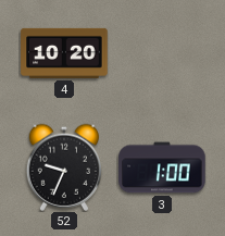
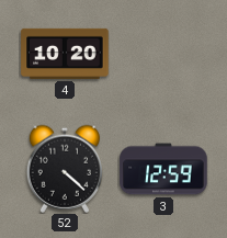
52: 9:34 -> 4:22 (64, 169)
3: 1:00 -> 12:59 (163, 169)
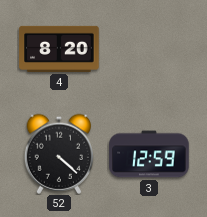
4: 10:20 -> 8:20 (59, 49)
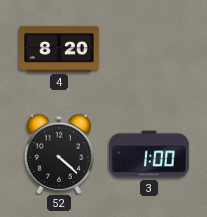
3: 12:59 -> 1:00 (149, 154)
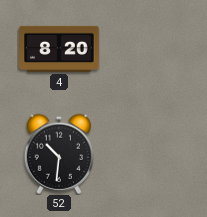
52: 4:22 -> 10:31 (58, 154)
3: 1:00 -> none (149, 154)
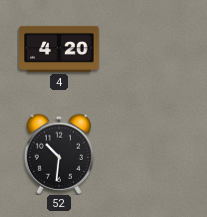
4: 8:20 -> 4:20 (59, 49)
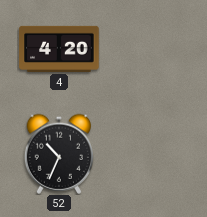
52: 10:31 -> 10:34 (58, 154)
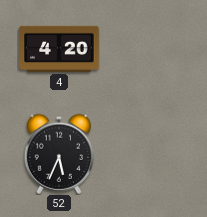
52: 10:34 -> 5:34 (58, 154)
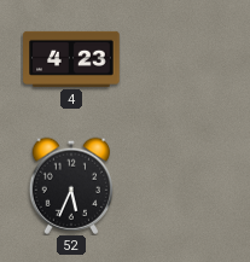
4: 4:20 -> 4:23 (71, 59)
